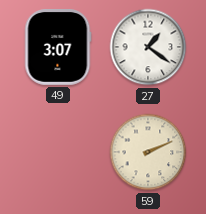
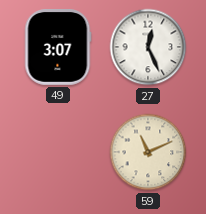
27: 1:21 -> 12:26 (148, 47)
59: 2:11 -> 11:11 (148, 152)
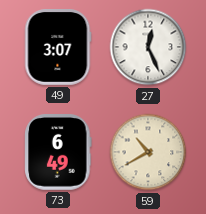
73: none -> 6:49 (58, 153)
59: 11:11 -> 10:40 (148, 152)
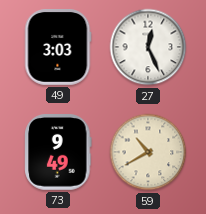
49: 3:07 -> 3:03 (58, 48)
73: 6:49 -> 9:49 (58, 153)
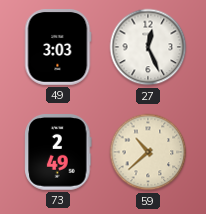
73: 9:49 -> 2:49 (58, 153)
59: 10:40 -> 10:38 (148, 152)
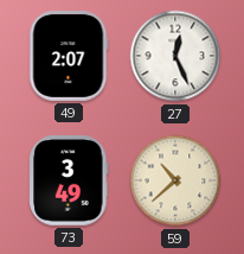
49: 3:03 -> 2:07 (69, 57)
73: 2:49 -> 3:49 (69, 182)
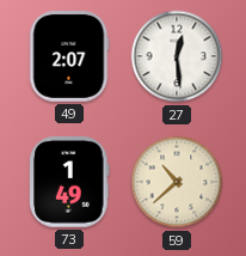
27: 12:26 -> 12:29 (177, 56)
73: 3:49 -> 1:49 (69, 183)
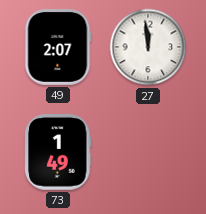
27: 12:29 -> 11:59 (148, 47)
59: 10:38 -> none (177, 182)
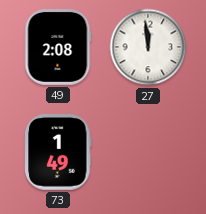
49: 2:07 -> 2:08 (58, 48)
